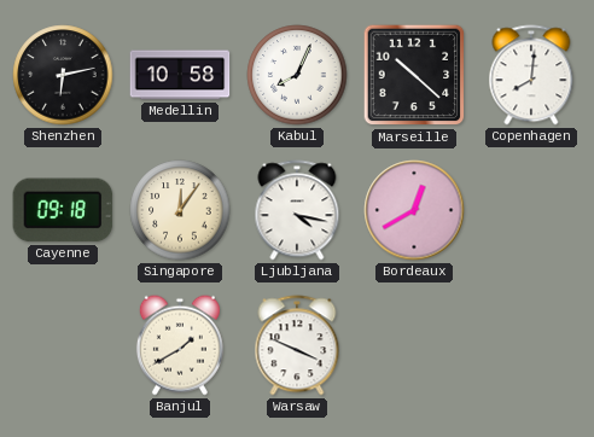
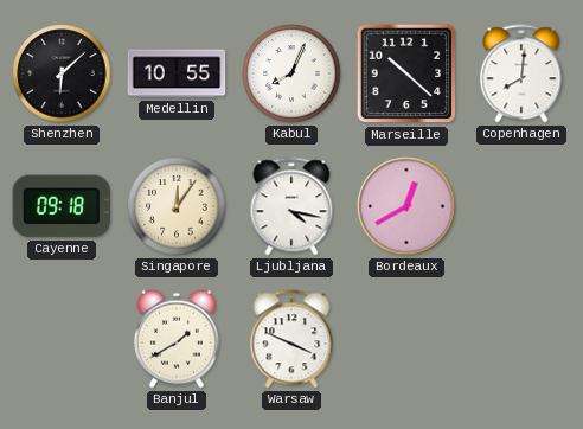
Shenzhen: 6:13 -> 6:08 (62, 73)
Medellin: 10:58 -> 10:55 (177, 73)
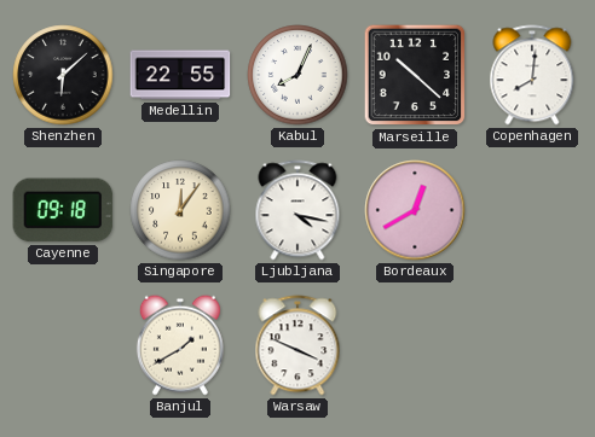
Medellin: 10:55 -> 22:55 (180, 75)
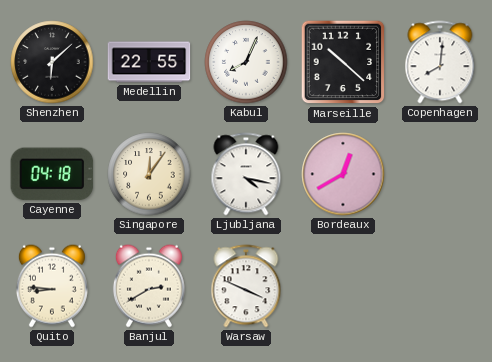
Cayenne: 09:18 -> 04:18 (52, 174)
Quito: none -> 8:46 (52, 286)
Banjul: 1:40 -> 2:40 (149, 286)
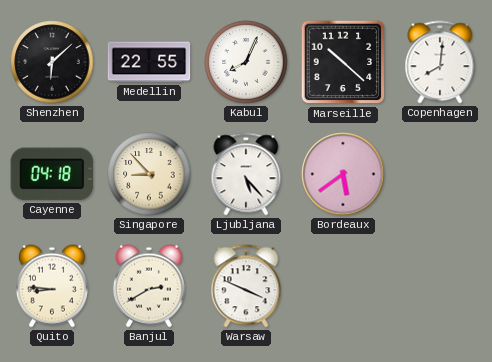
Singapore: 12:06 -> 8:53 (149, 174)
Ljubljana: 4:17 -> 5:23 (246, 174)
Bordeaux: 12:40 -> 5:39 (343, 174)
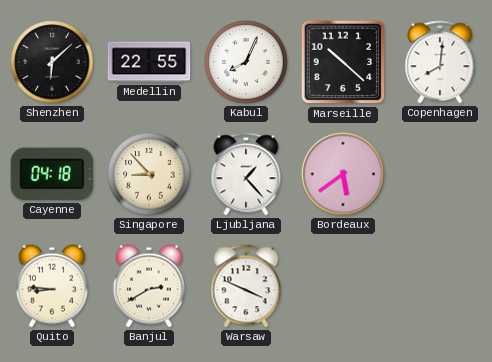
Ljubljana: 5:23 -> 1:23 (246, 174)
